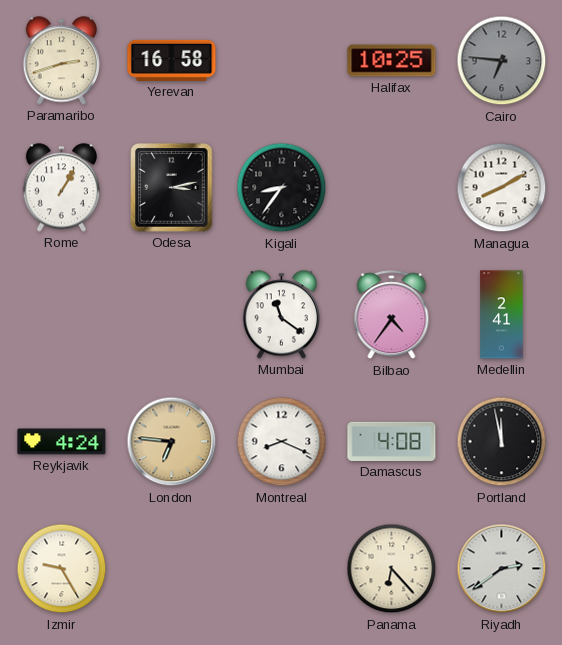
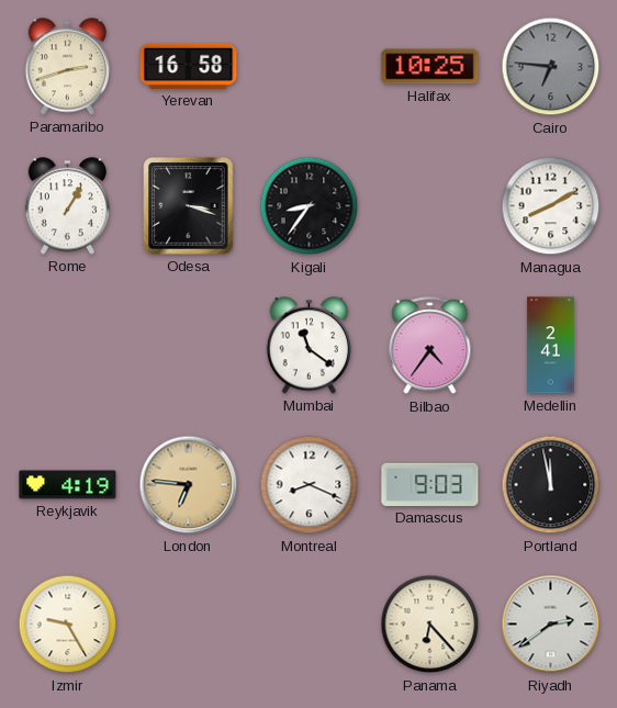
Odesa: 3:13 -> 3:18 (189, 206)
Reykjavik: 4:24 -> 4:19 (68, 485)
Damascus: 4:08 -> 9:03 (430, 484)
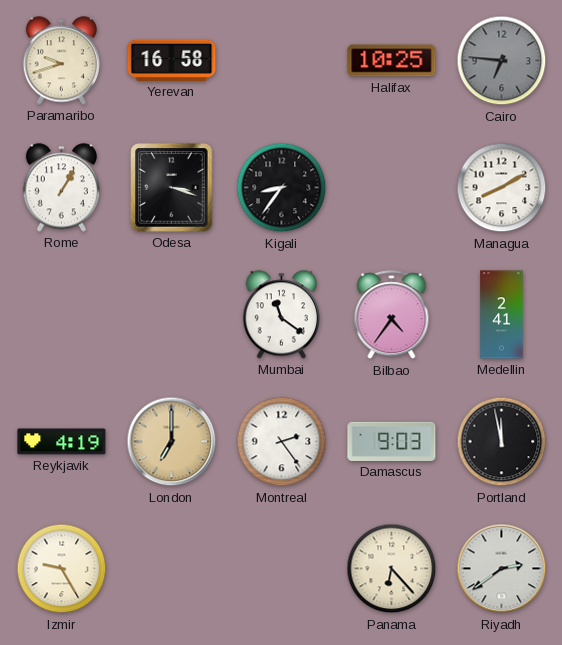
Paramaribo: 2:42 -> 9:42 (61, 61)
London: 6:46 -> 7:00 (172, 442)
Montreal: 8:19 -> 2:24 (282, 442)
